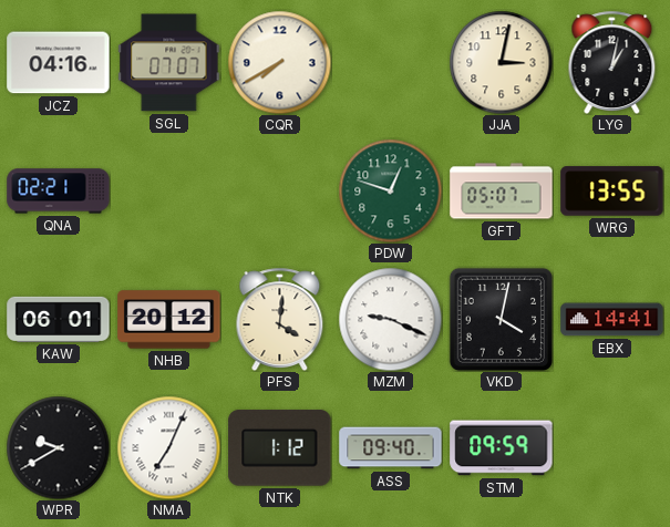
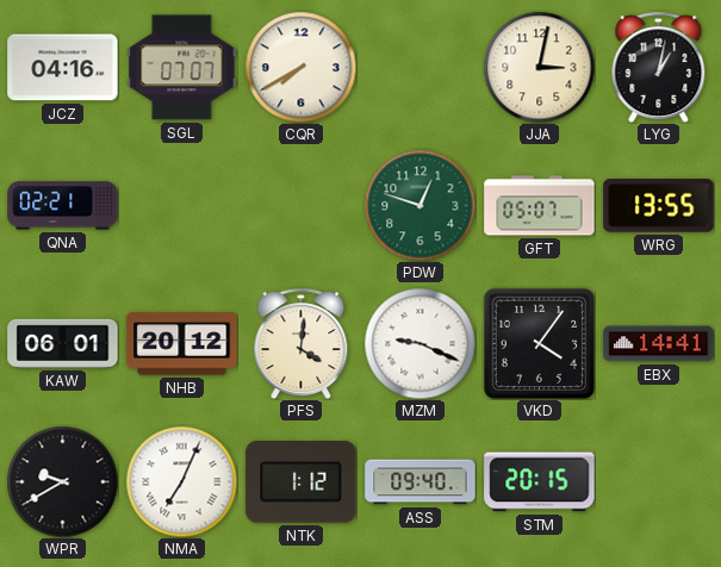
VKD: 4:02 -> 4:06 (539, 343)
STM: 09:59 -> 20:15 (540, 482)
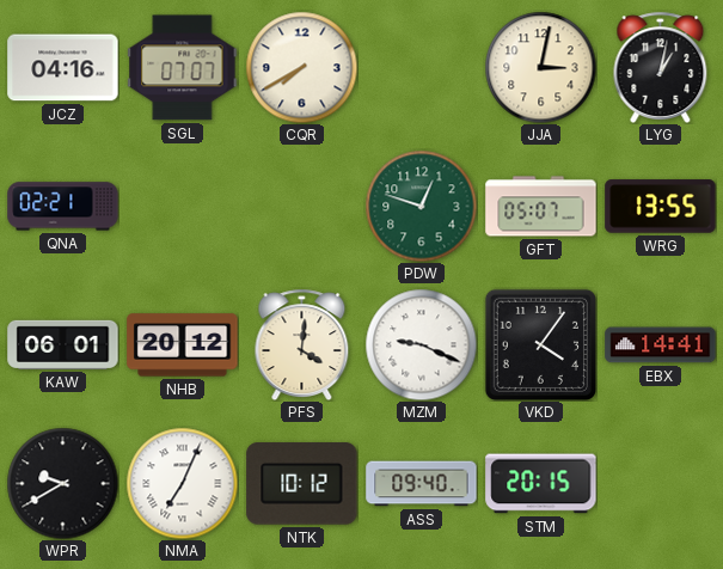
NTK: 1:12 -> 10:12 (302, 484)
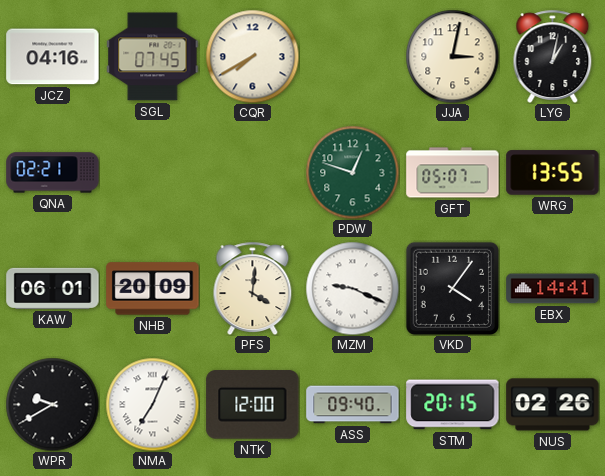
SGL: 07:07 -> 07:45 (153, 57)
NHB: 20:12 -> 20:09 (153, 289)
NTK: 10:12 -> 12:00 (253, 405)
NUS: none -> 02:26 (553, 405)
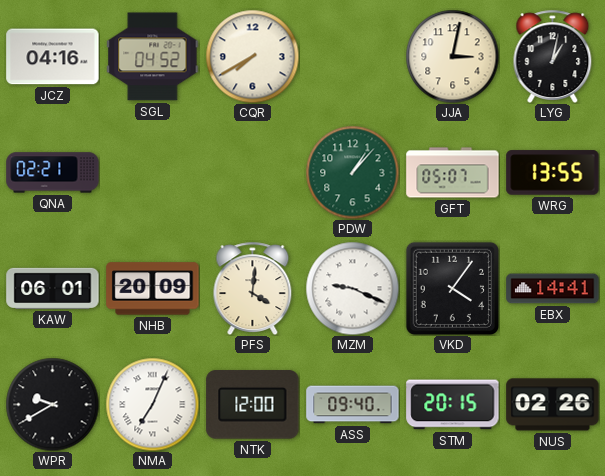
SGL: 07:45 -> 04:52 (153, 57)
PDW: 12:48 -> 1:07 (352, 172)
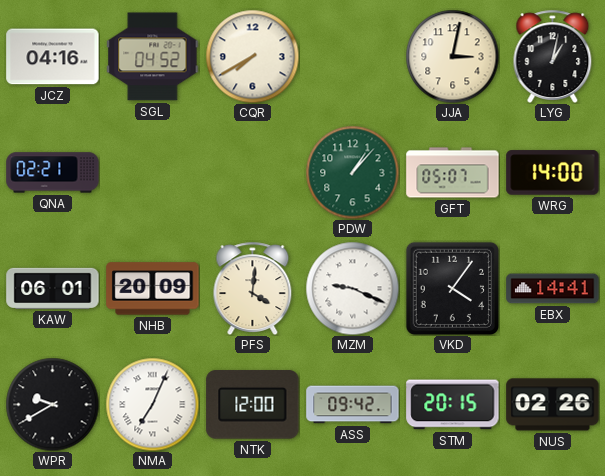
WRG: 13:55 -> 14:00 (553, 173)
ASS: 09:40 -> 09:42 (353, 405)
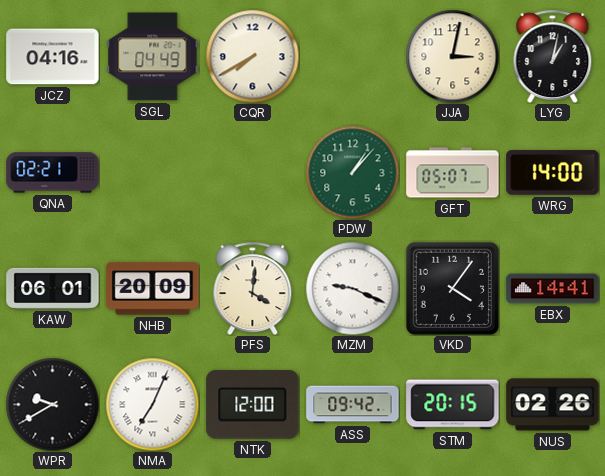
SGL: 04:52 -> 04:49 (153, 57)
